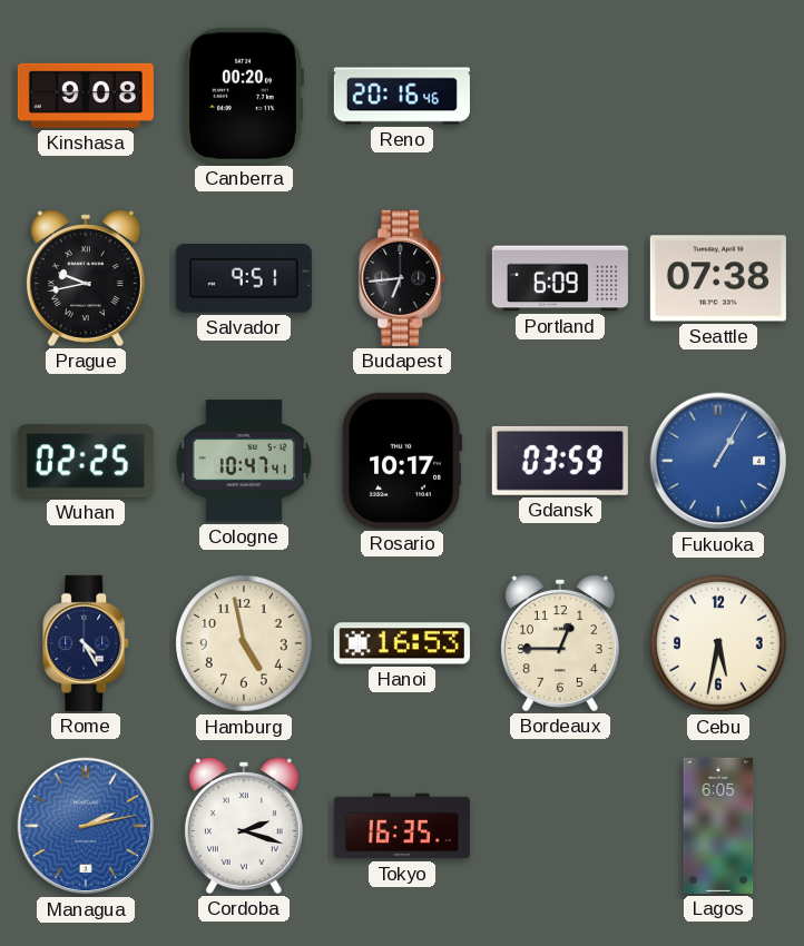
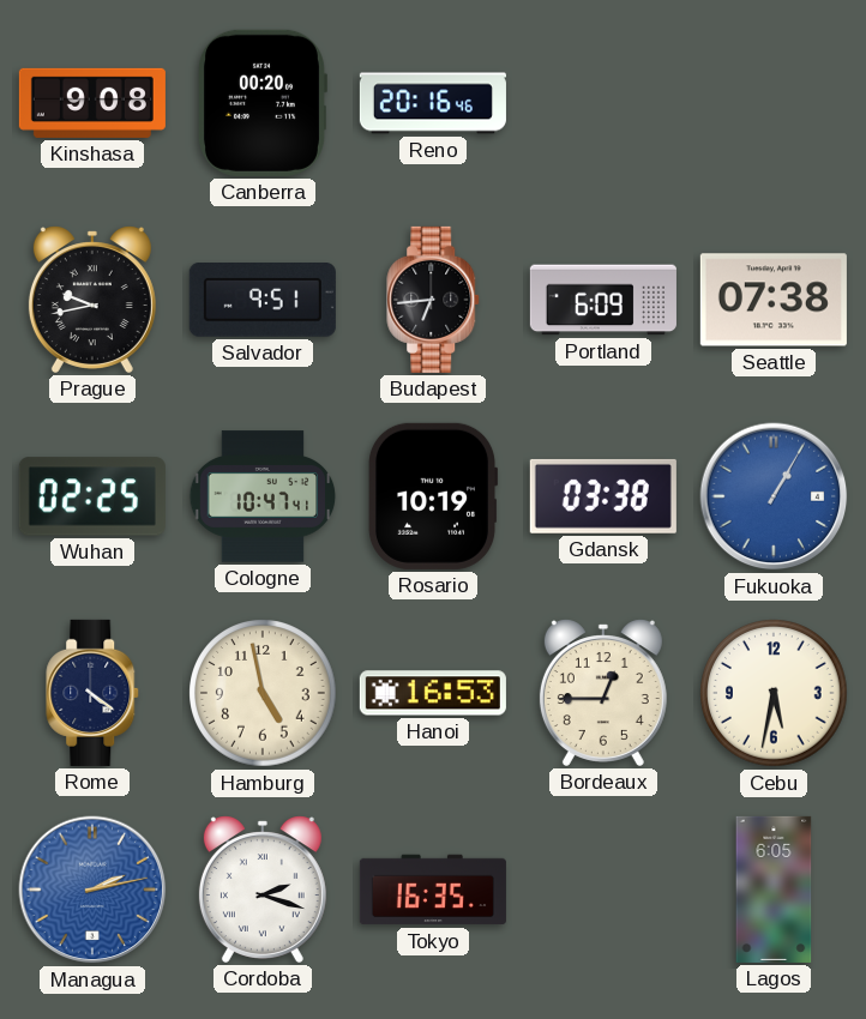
Rosario: 10:17 -> 10:19 (433, 496)
Gdansk: 03:59 -> 03:38 (603, 496)
Rome: 4:25 -> 4:21 (94, 693)
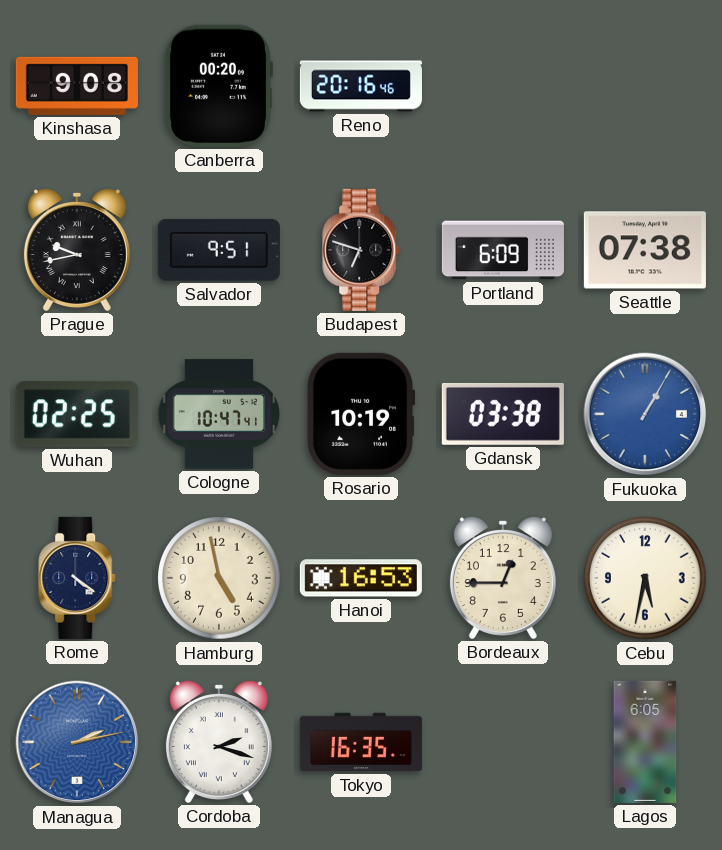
Budapest: 6:44 -> 6:48 (362, 250)
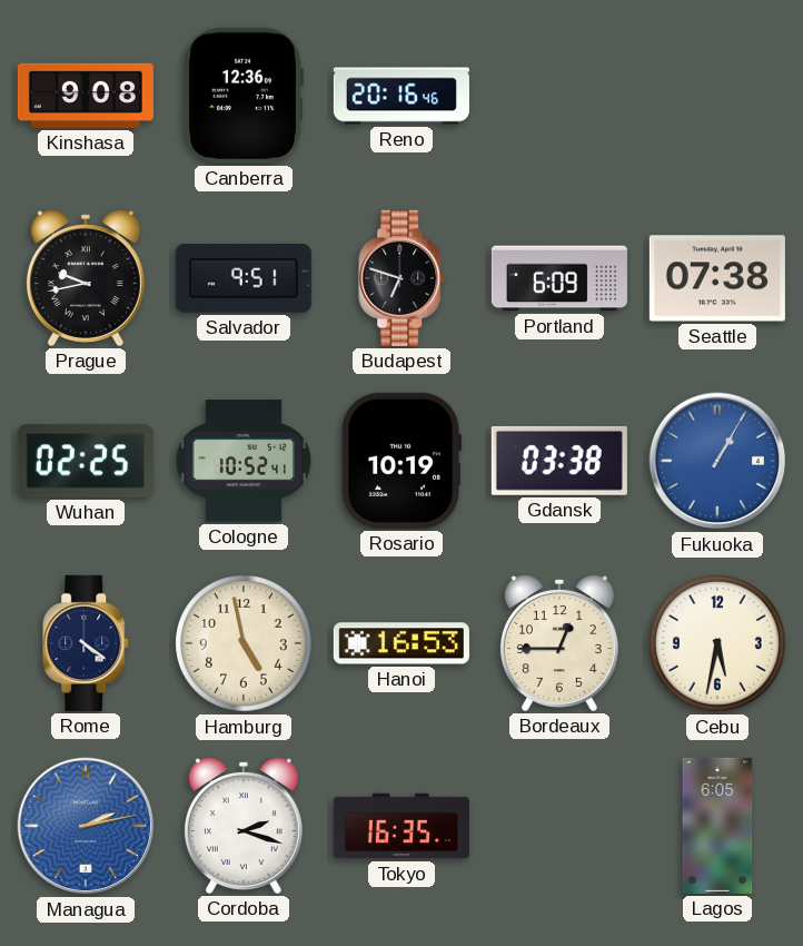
Canberra: 00:20 -> 12:36 (242, 96)
Cologne: 10:47 -> 10:52 (244, 461)
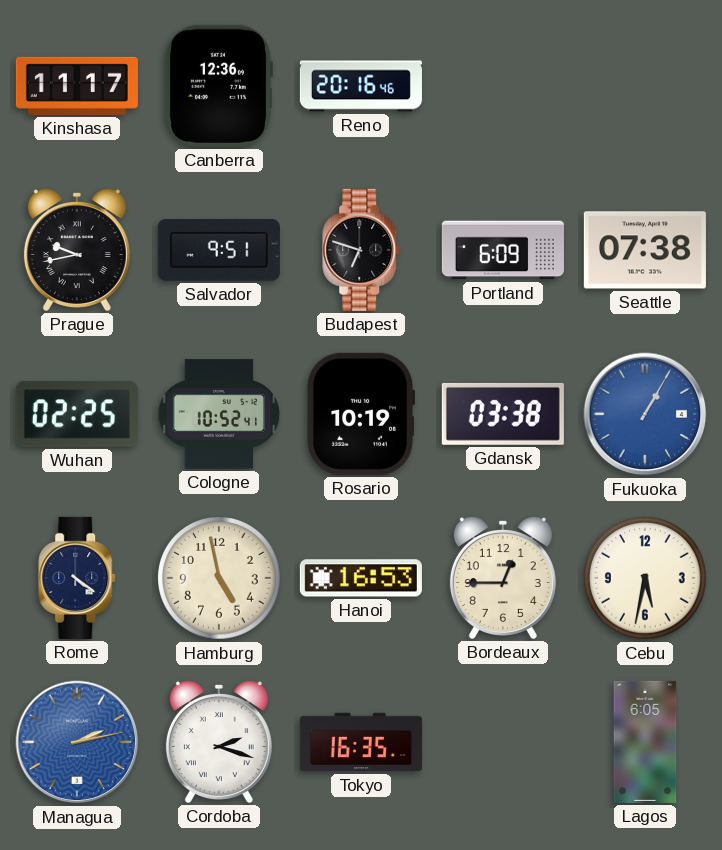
Kinshasa: 9:08 -> 11:17 (77, 86)
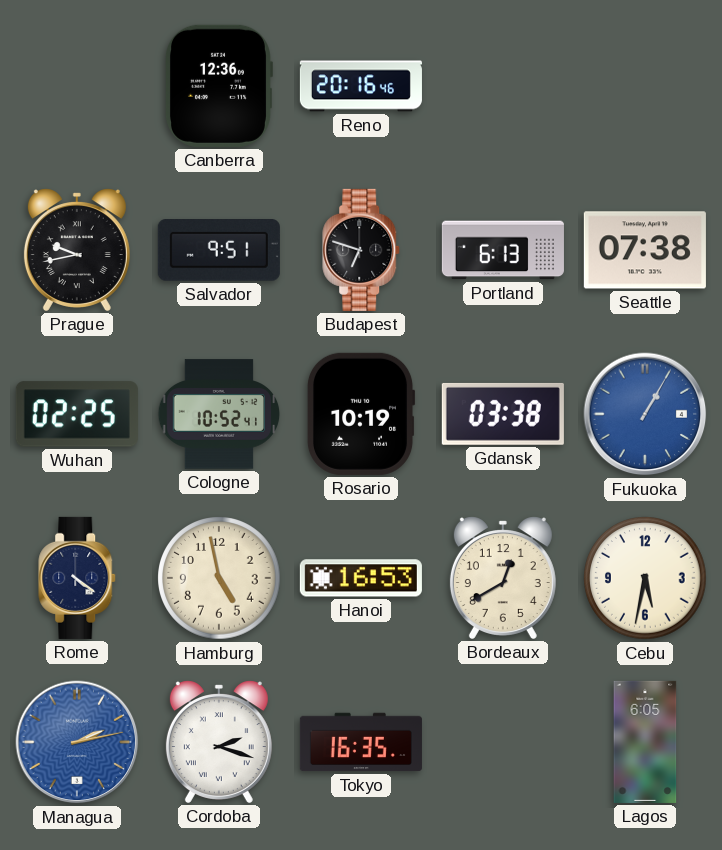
Kinshasa: 11:17 -> none (77, 86)
Portland: 6:09 -> 6:13 (503, 250)
Bordeaux: 12:45 -> 12:40 (503, 578)
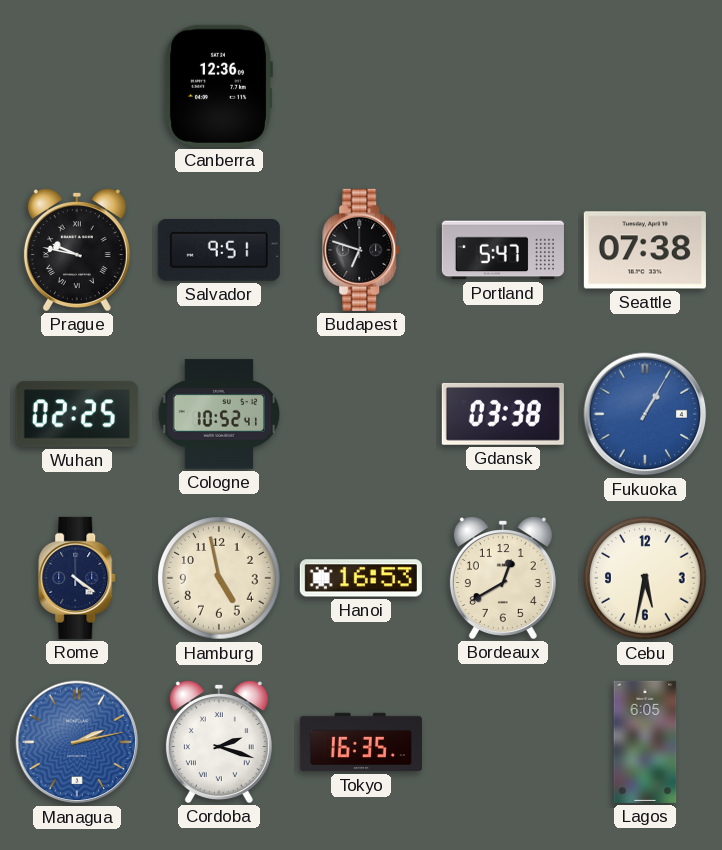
Reno: 20:16 -> none (361, 86)
Prague: 9:43 -> 9:47 (77, 250)
Portland: 6:13 -> 5:47 (503, 250)
Rosario: 10:19 -> none (361, 414)
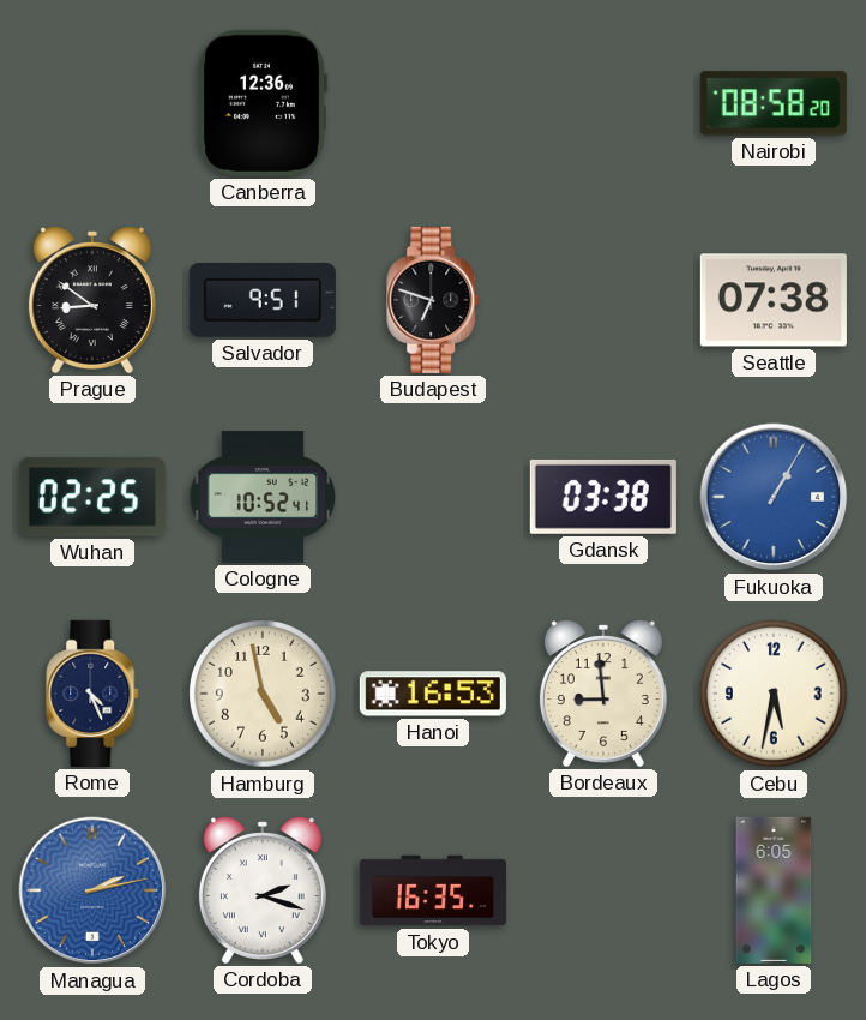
Nairobi: none -> 08:58 (774, 103)
Prague: 9:47 -> 8:51 (92, 300)
Portland: 5:47 -> none (503, 250)
Rome: 4:21 -> 4:26 (94, 694)
Bordeaux: 12:40 -> 8:59 (603, 694)
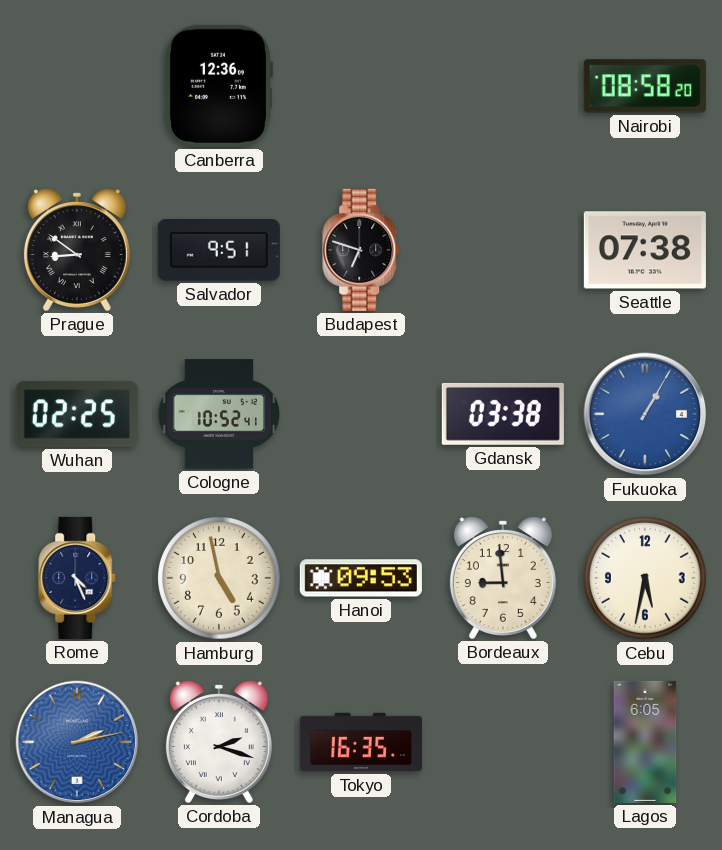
Hanoi: 16:53 -> 09:53 (361, 578)
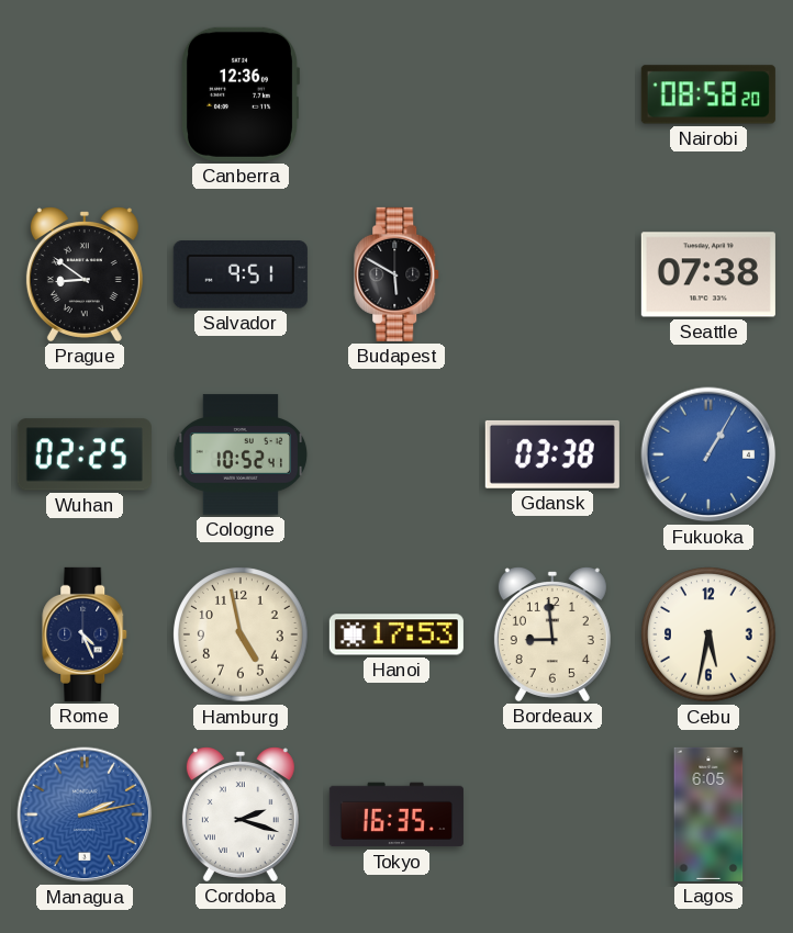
Budapest: 6:48 -> 5:50 (398, 274)
Hanoi: 09:53 -> 17:53 (396, 634)
